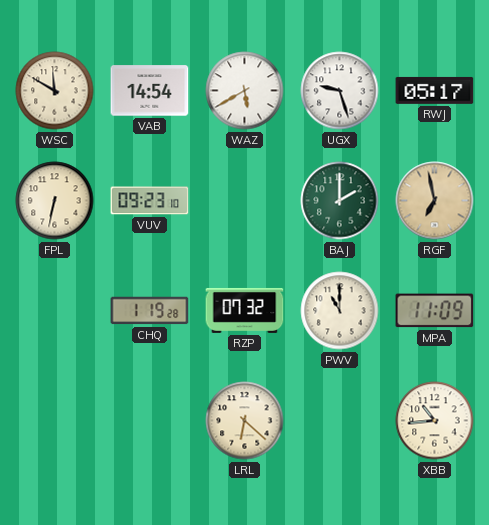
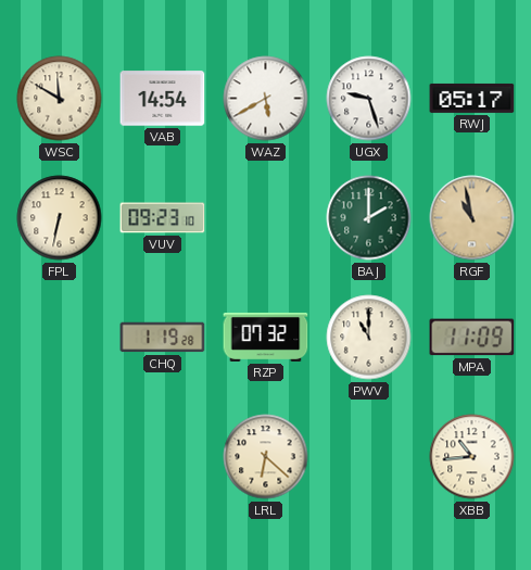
RGF: 6:58 -> 10:58 (472, 218)
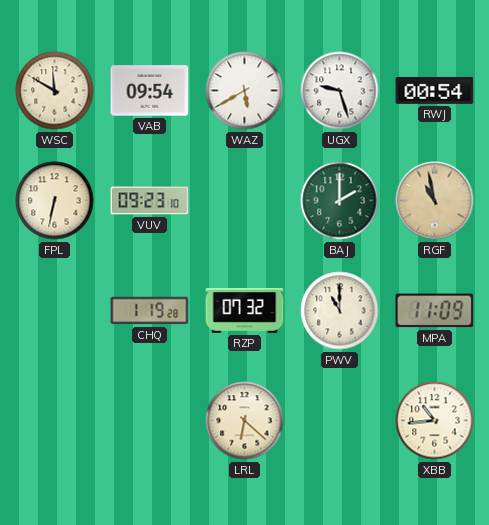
VAB: 14:54 -> 09:54 (150, 91)
RWJ: 05:17 -> 00:54 (435, 90)
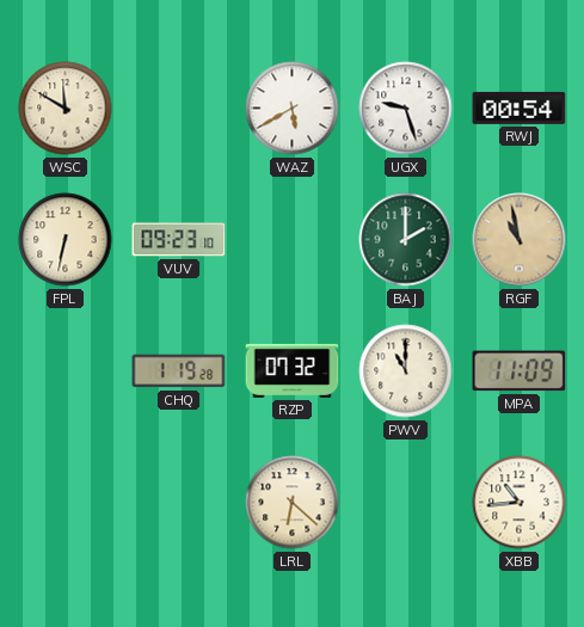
VAB: 09:54 -> none (150, 91)
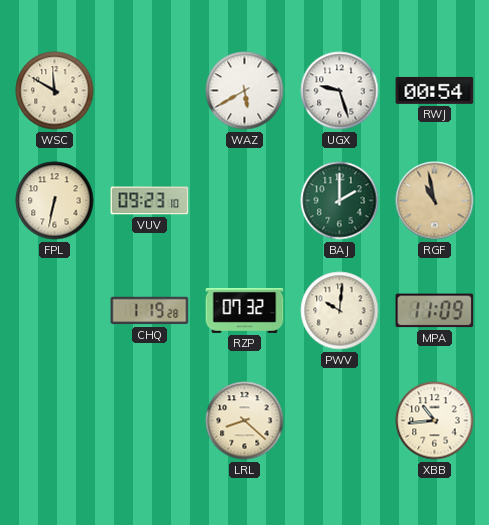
PWV: 11:00 -> 10:01 (340, 311)
LRL: 6:22 -> 8:22 (245, 421)
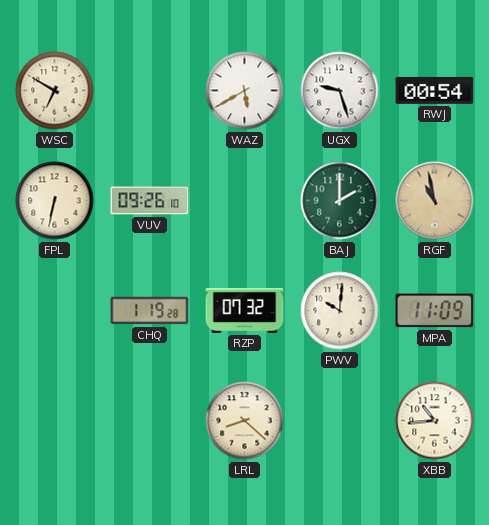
WSC: 11:50 -> 6:50 (55, 91)
VUV: 09:23 -> 09:26 (150, 201)
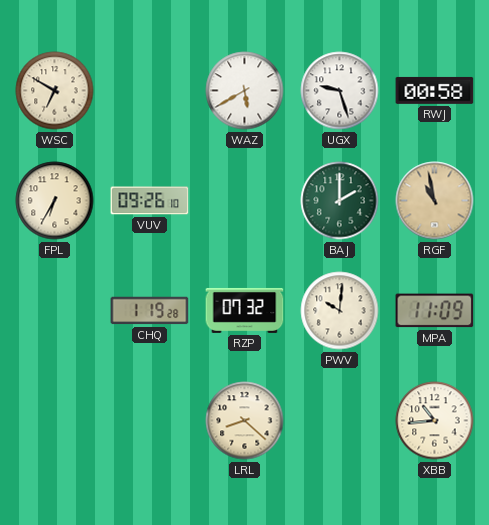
RWJ: 00:54 -> 00:58 (435, 90)
FPL: 6:32 -> 6:35 (55, 201)
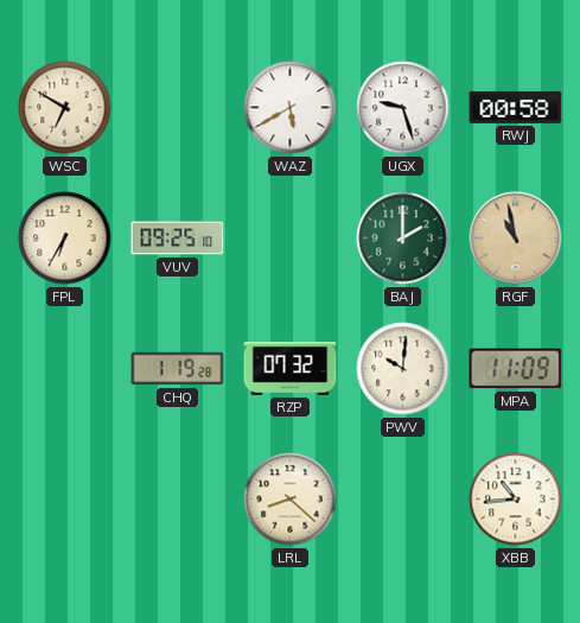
VUV: 09:26 -> 09:25 (178, 239)
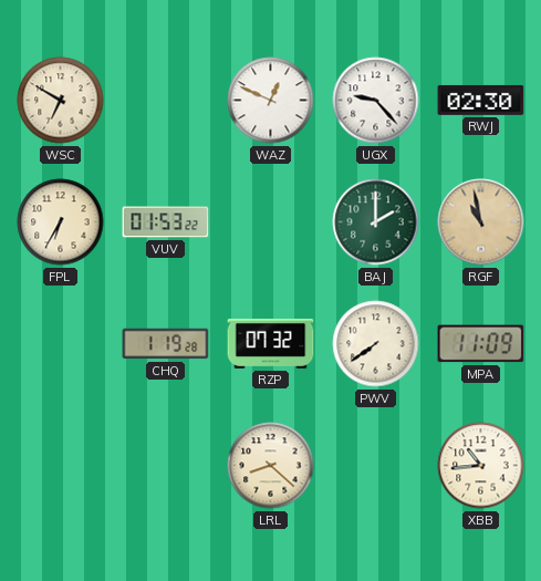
WAZ: 5:40 -> 12:49 (271, 101)
UGX: 9:27 -> 9:23 (376, 101)
RWJ: 00:58 -> 02:30 (481, 100)
VUV: 09:25 -> 01:53 (166, 222)
PWV: 10:01 -> 7:39 (376, 344)
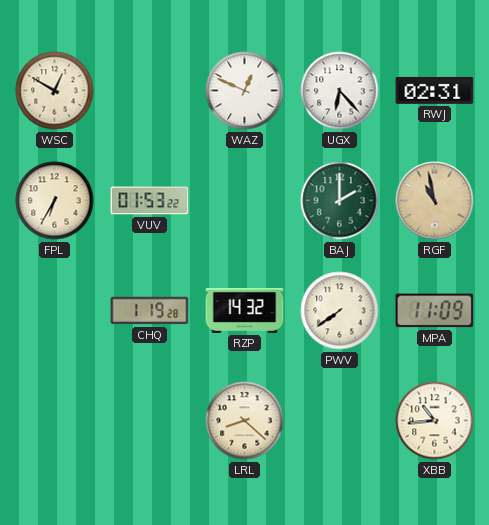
WSC: 6:50 -> 12:50 (55, 91)
UGX: 9:23 -> 6:23 (340, 91)
RWJ: 02:30 -> 02:31 (435, 90)
RZP: 07:32 -> 14:32 (245, 310)
